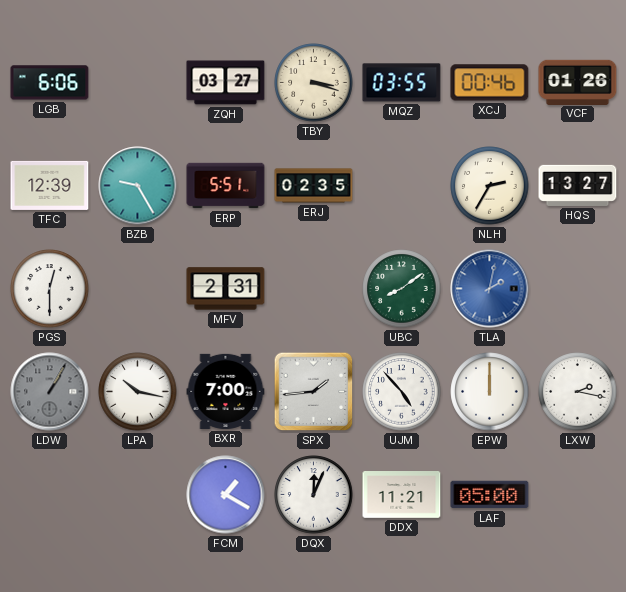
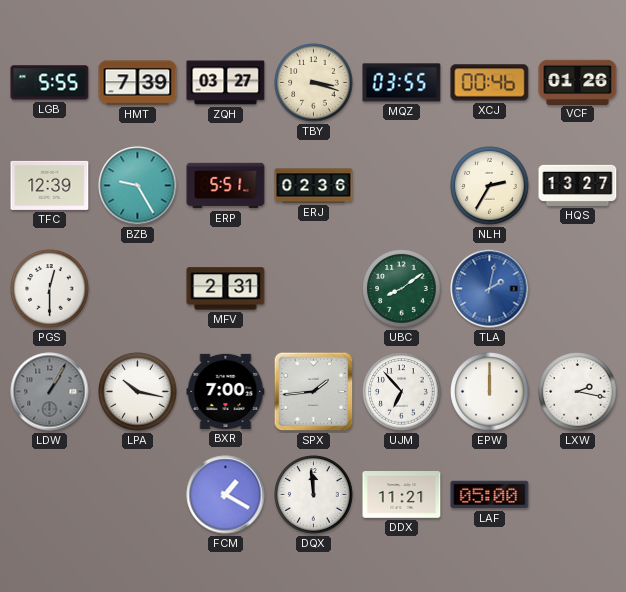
LGB: 6:06 -> 5:55 (50, 83)
HMT: none -> 7:39 (138, 83)
ERJ: 02:35 -> 02:36 (314, 186)
UJM: 4:53 -> 6:53 (402, 392)
DQX: 12:04 -> 11:59 (314, 495)
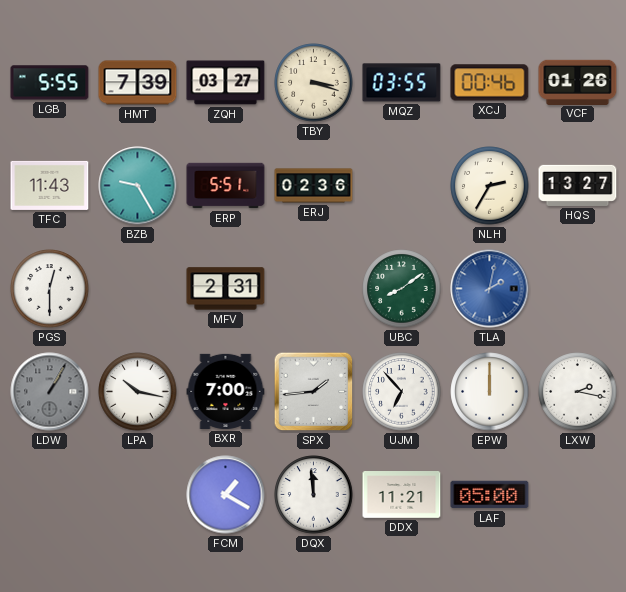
TFC: 12:39 -> 11:43 (50, 185)
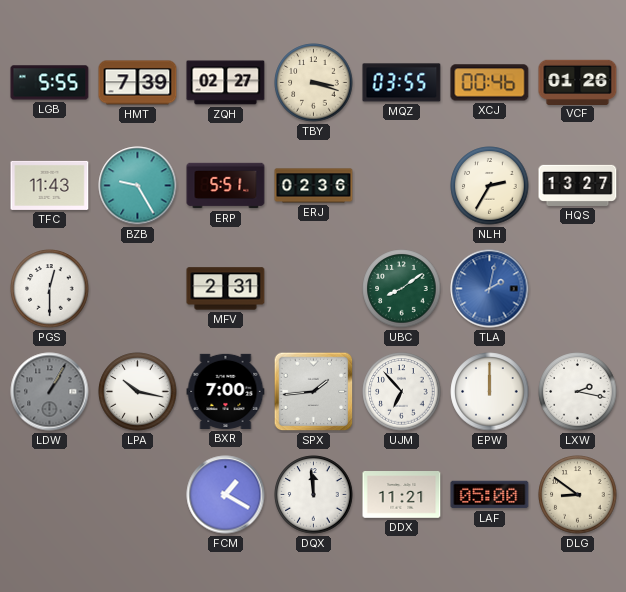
ZQH: 03:27 -> 02:27 (226, 83)
DLG: none -> 8:51 (578, 495)
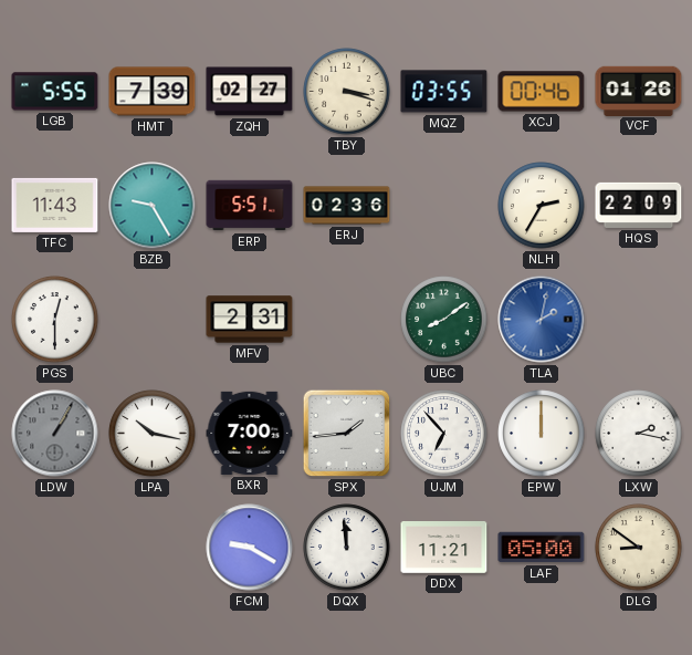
HQS: 13:27 -> 22:09 (639, 205)
FCM: 1:20 -> 9:20 (250, 548)
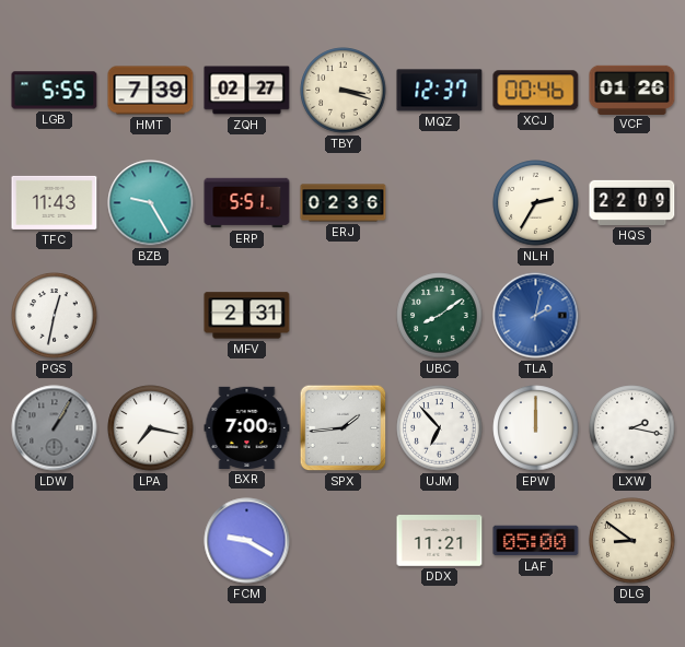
MQZ: 03:55 -> 12:37 (440, 91)
PGS: 12:30 -> 12:32 (55, 316)
LPA: 10:17 -> 7:17 (151, 428)
DQX: 11:59 -> none (347, 548)
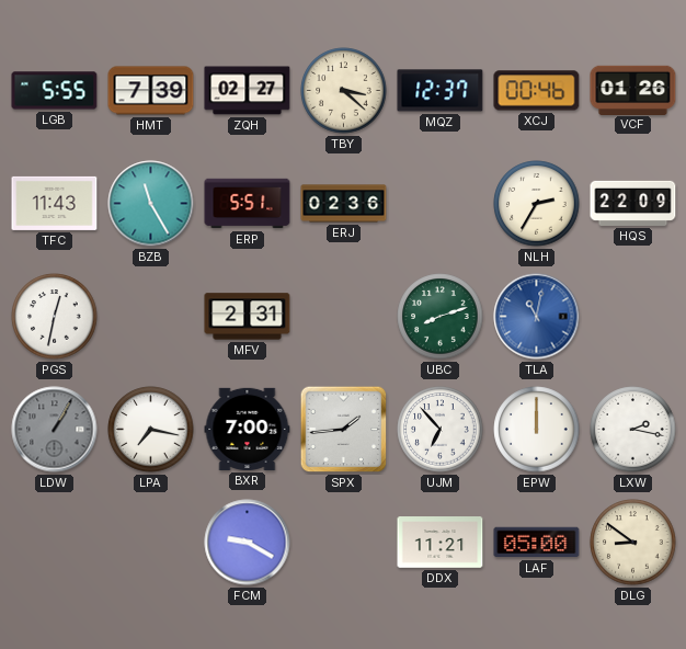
TBY: 3:18 -> 3:22 (344, 91)
BZB: 9:25 -> 11:25 (151, 204)
UBC: 8:09 -> 8:12 (441, 317)
TLA: 2:02 -> 11:02 (537, 317)
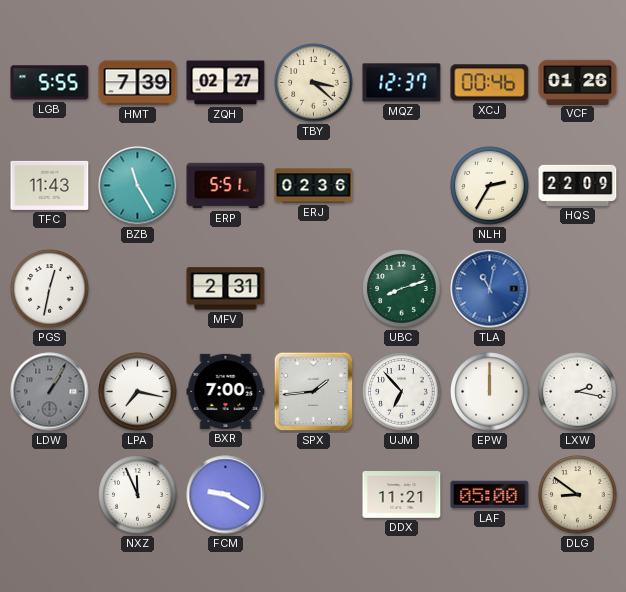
NXZ: none -> 11:56 (138, 495)
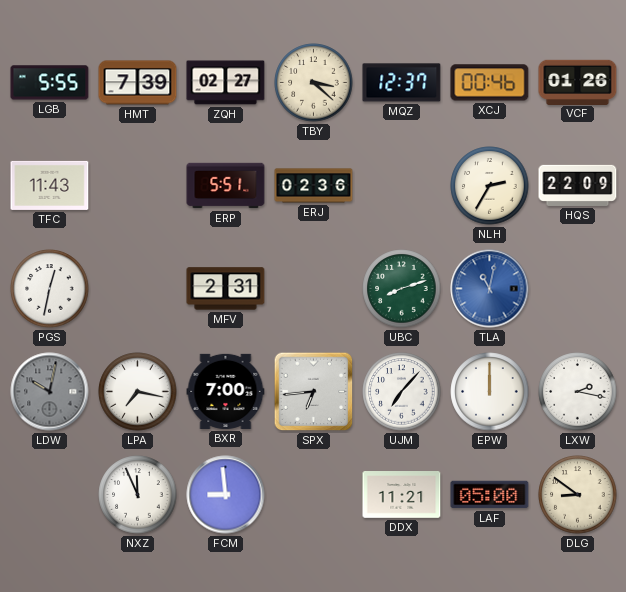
BZB: 11:25 -> none (138, 186)
LDW: 1:05 -> 10:02 (50, 392)
SPX: 1:44 -> 6:44 (314, 392)
UJM: 6:53 -> 7:07 (402, 392)
FCM: 9:20 -> 8:59 (226, 495)
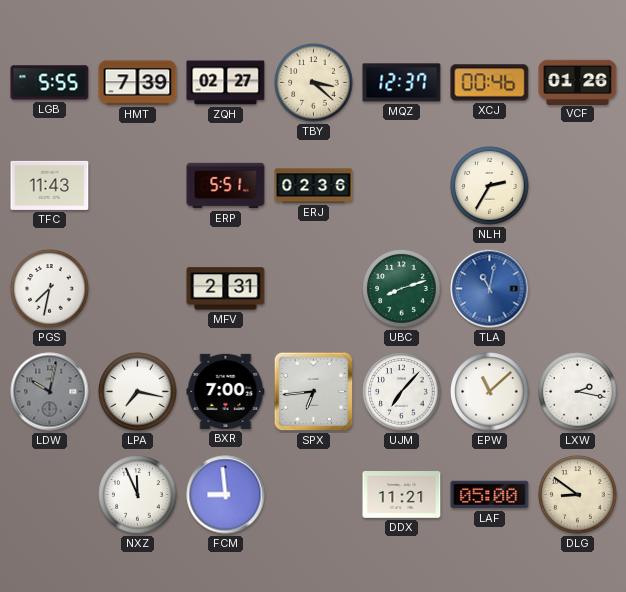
HQS: 22:09 -> none (578, 185)
PGS: 12:32 -> 7:32 (50, 289)
EPW: 12:00 -> 11:08 (490, 392)
